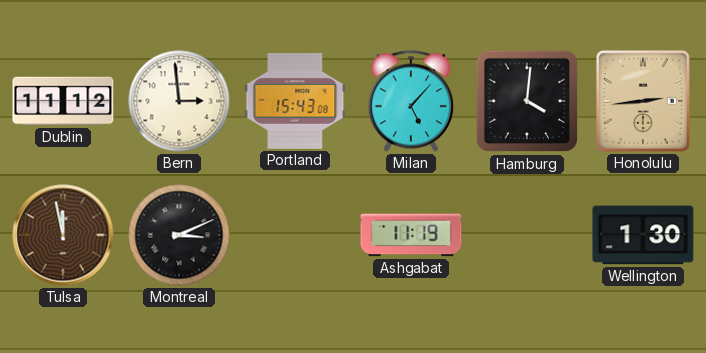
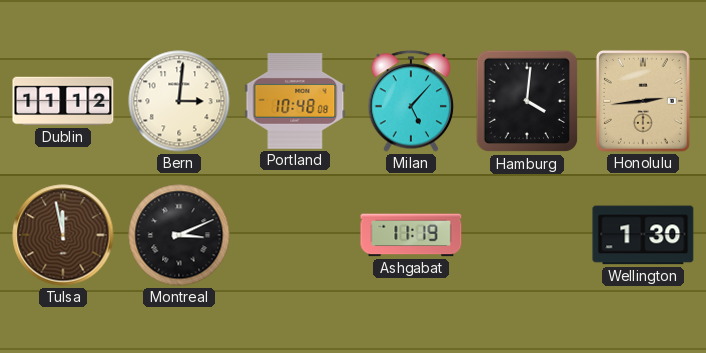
Bern: 2:59 -> 3:01 (179, 101)
Portland: 15:43 -> 10:48 (295, 102)
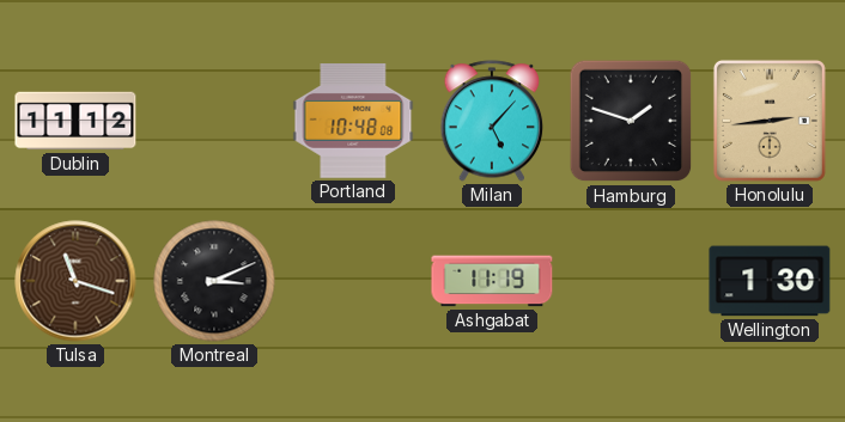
Bern: 3:01 -> none (179, 101)
Hamburg: 4:01 -> 1:48 (631, 121)
Tulsa: 11:58 -> 11:18 (75, 281)
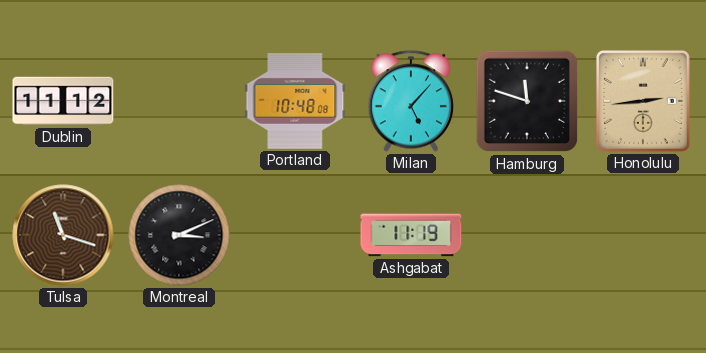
Hamburg: 1:48 -> 11:48 (527, 101)
Wellington: 1:30 -> none (770, 281)
